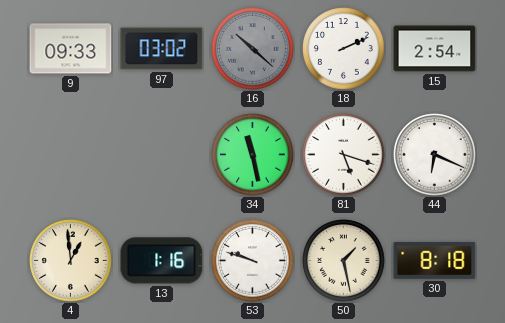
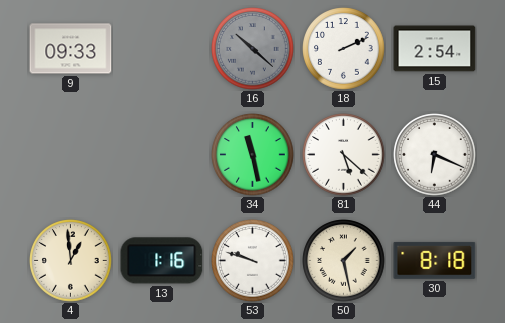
97: 03:02 -> none (162, 49)
81: 5:18 -> 5:22 (344, 155)
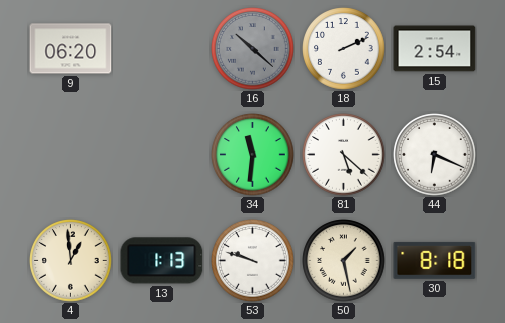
9: 09:33 -> 06:20 (71, 49)
34: 11:28 -> 11:31 (253, 155)
13: 1:16 -> 1:13 (162, 261)
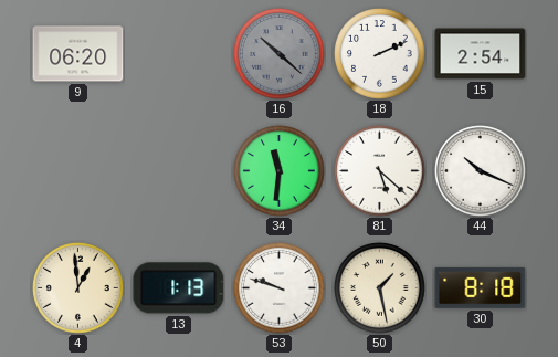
44: 6:19 -> 10:19 (481, 171)
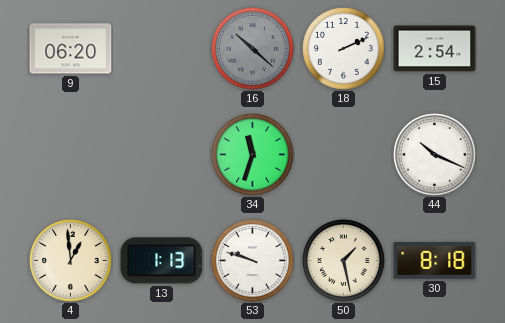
34: 11:31 -> 11:33 (253, 155)
81: 5:22 -> none (380, 171)
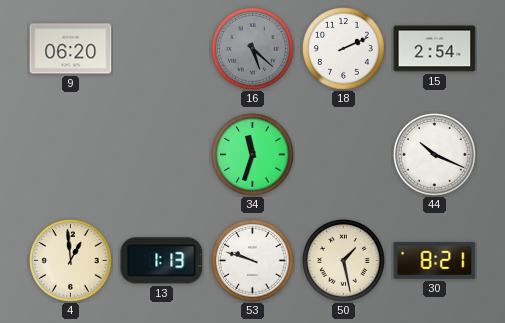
16: 10:22 -> 5:22 (253, 49)
30: 8:18 -> 8:21 (435, 260)
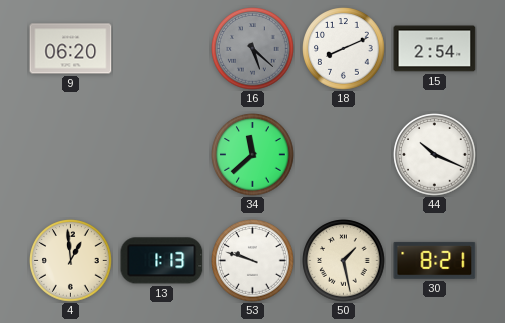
18: 2:11 -> 8:11 (344, 49)
34: 11:33 -> 11:38 (253, 155)
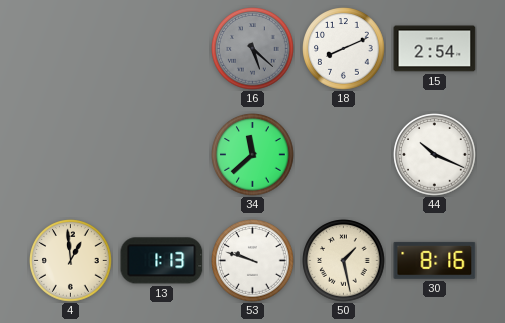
9: 06:20 -> none (71, 49)
30: 8:21 -> 8:16 (435, 260)
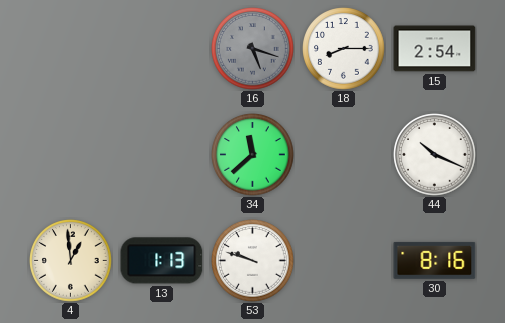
16: 5:22 -> 5:18 (253, 49)
18: 8:11 -> 8:15 (344, 49)
50: 1:28 -> none (344, 261)
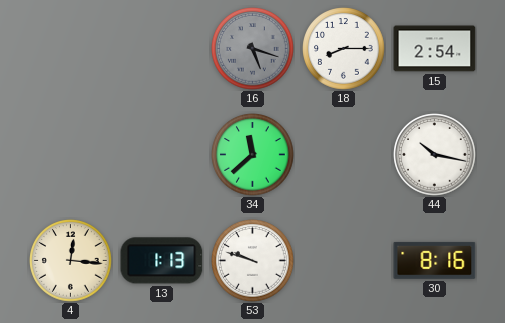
44: 10:19 -> 10:17 (435, 155)
4: 12:59 -> 12:16 (71, 261)
